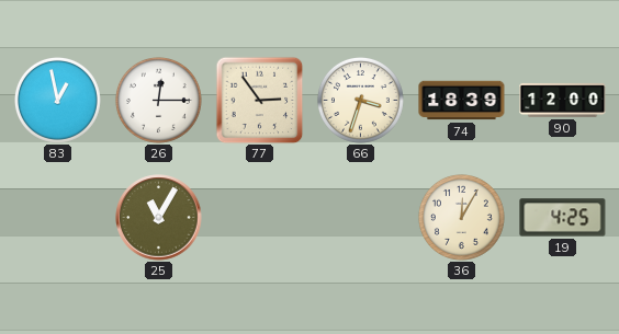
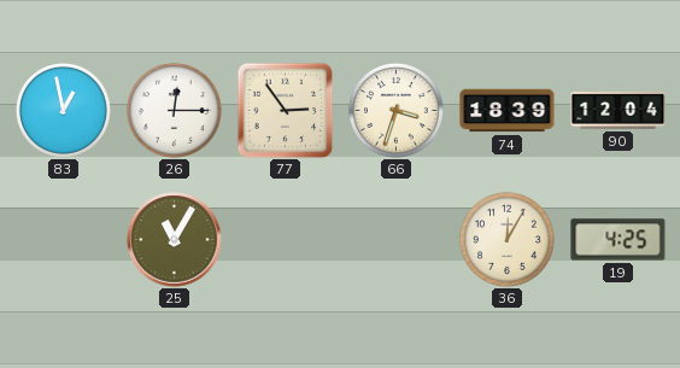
90: 12:00 -> 12:04 (619, 110)
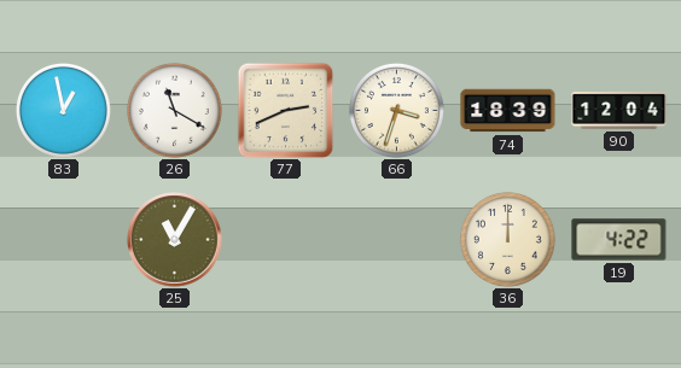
26: 12:15 -> 11:20 (174, 110)
77: 2:54 -> 2:41 (285, 110)
36: 12:05 -> 12:00 (507, 239)
19: 4:25 -> 4:22 (619, 240)
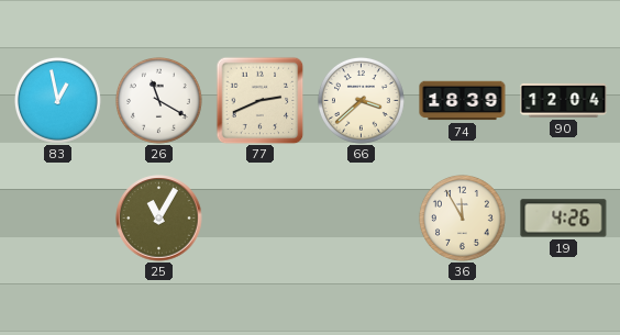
66: 3:33 -> 3:38 (361, 100)
36: 12:00 -> 11:55 (462, 217)
19: 4:22 -> 4:26 (564, 219)
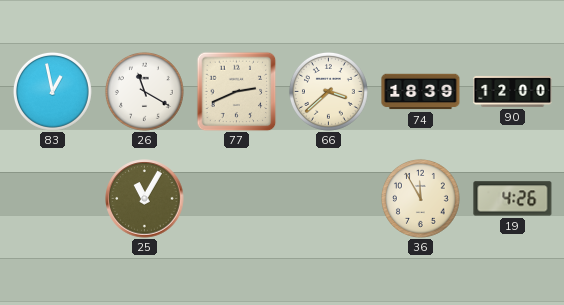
90: 12:04 -> 12:00 (513, 91)
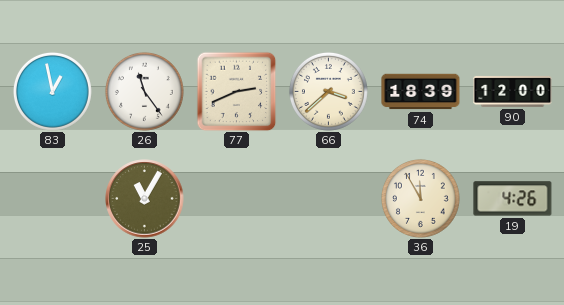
26: 11:20 -> 11:24 (144, 91)
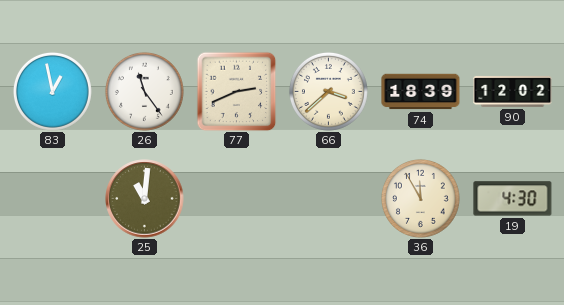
90: 12:00 -> 12:02 (513, 91)
25: 11:05 -> 11:01 (145, 199)
19: 4:26 -> 4:30 (513, 199)
